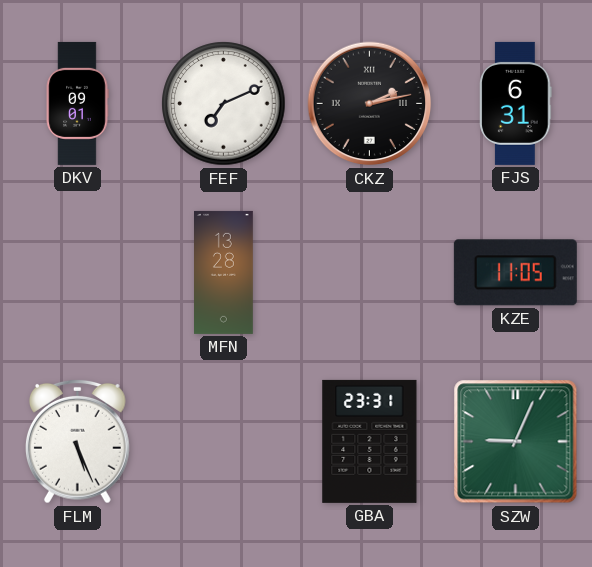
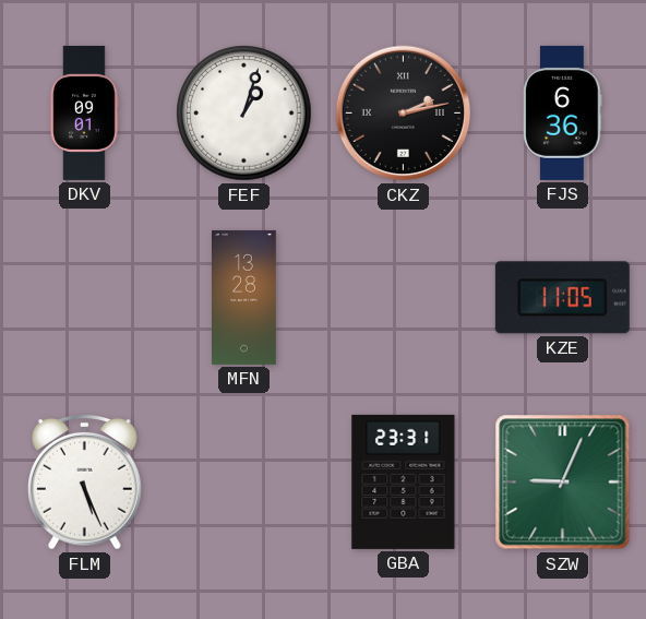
FEF: 7:11 -> 1:03 (244, 114)
FJS: 6:31 -> 6:36 (563, 112)
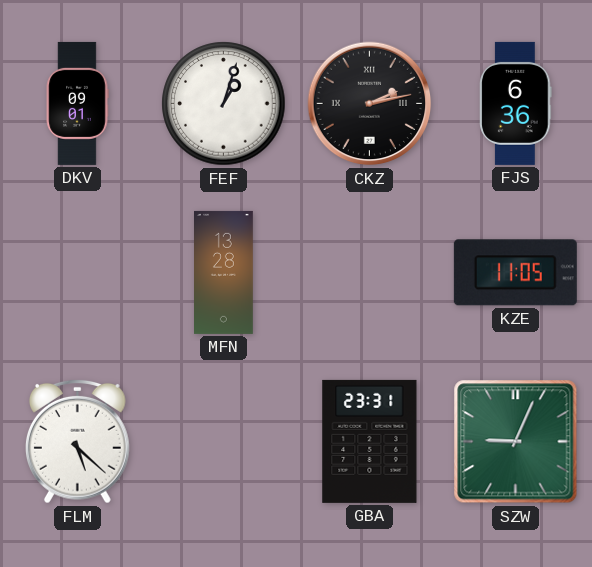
FLM: 5:26 -> 5:22 (78, 441)
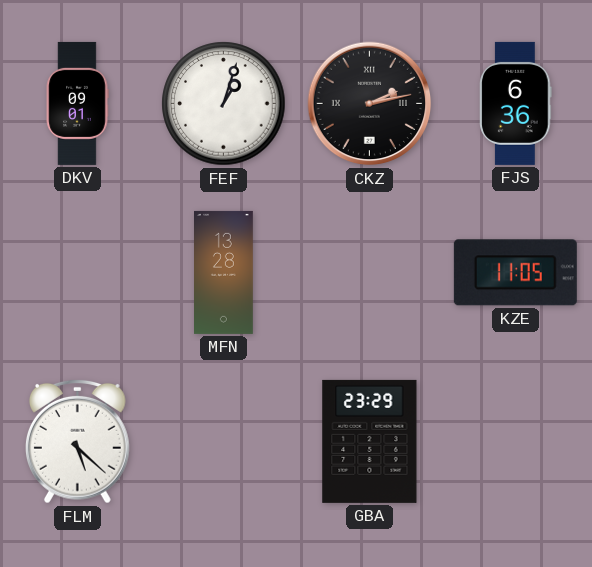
GBA: 23:31 -> 23:29 (370, 441)
SZW: 9:04 -> none (516, 442)
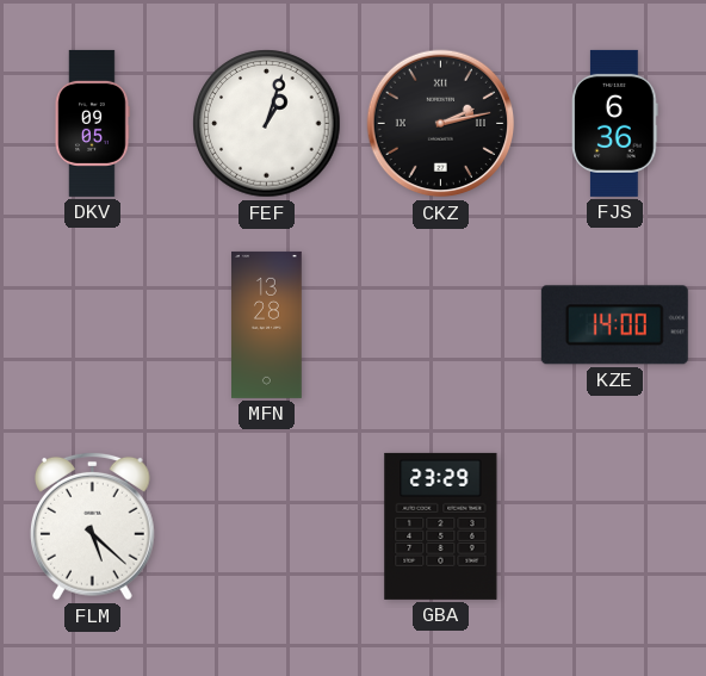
DKV: 09:01 -> 09:05 (92, 123)
KZE: 11:05 -> 14:00 (614, 325)
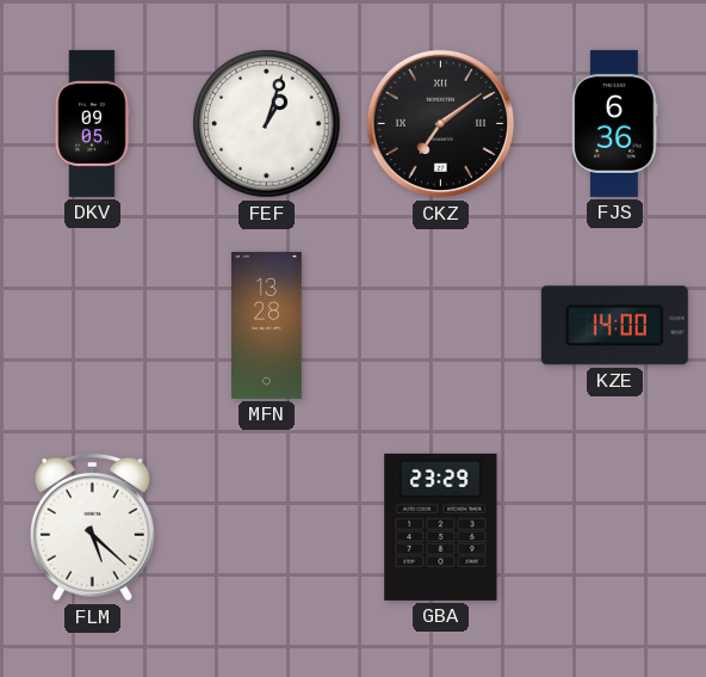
CKZ: 2:13 -> 7:09 (441, 124)
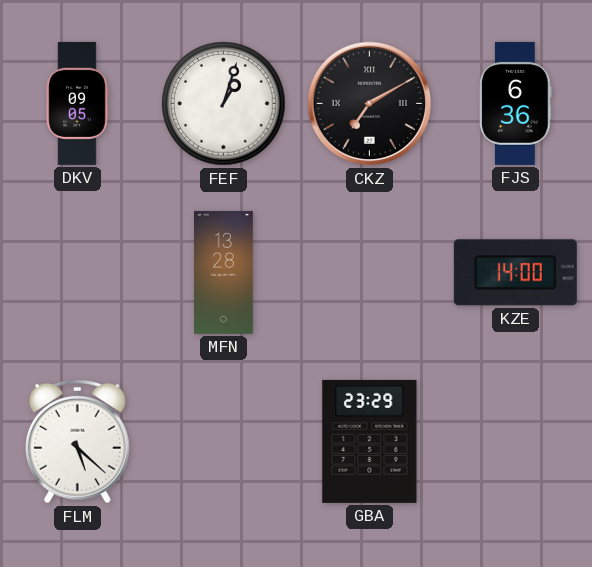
CKZ: 7:09 -> 7:10 (370, 104)
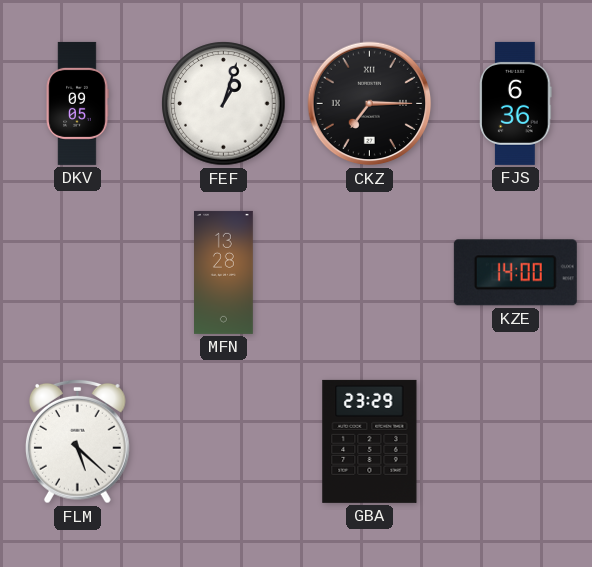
CKZ: 7:10 -> 7:15 (370, 104)
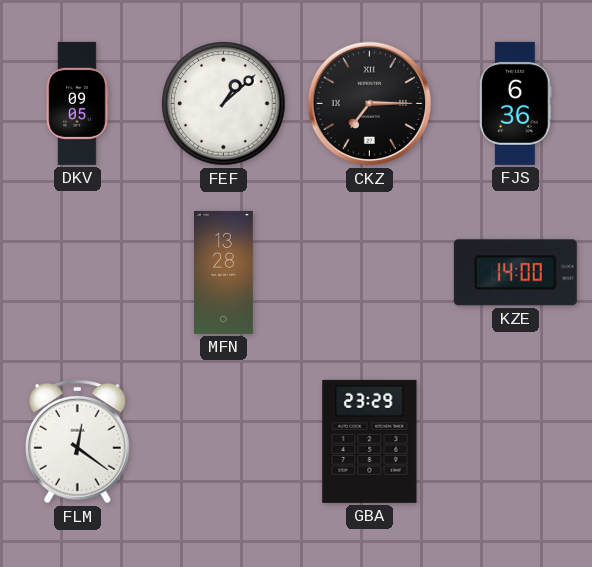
FEF: 1:03 -> 1:08 (224, 104)
FLM: 5:22 -> 12:21 (78, 441)
